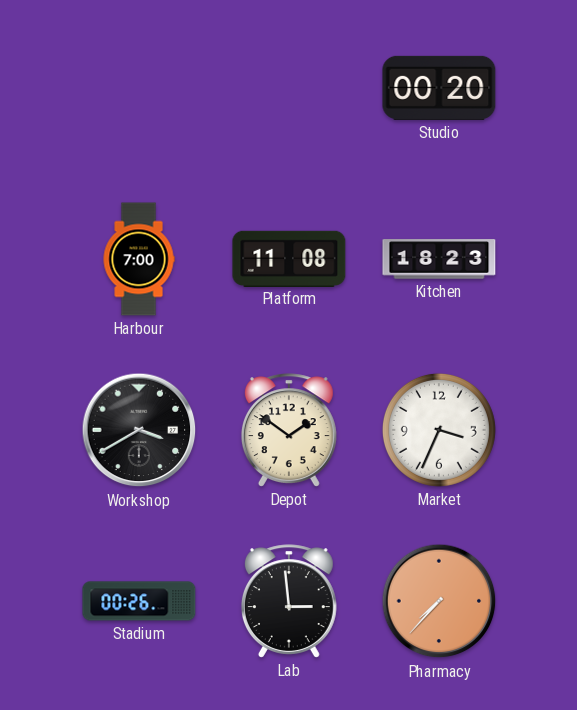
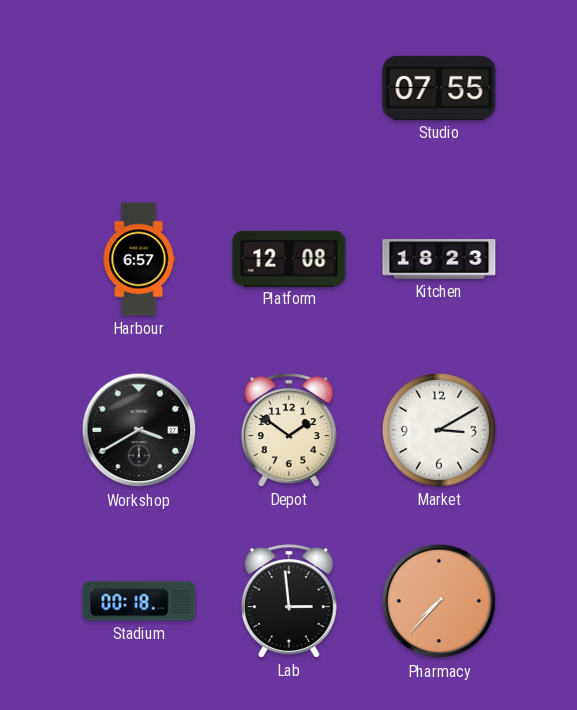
Studio: 00:20 -> 07:55 (439, 88)
Harbour: 7:00 -> 6:57 (139, 259)
Platform: 11:08 -> 12:08 (289, 258)
Market: 3:34 -> 3:10 (439, 430)
Stadium: 00:26 -> 00:18 (139, 601)
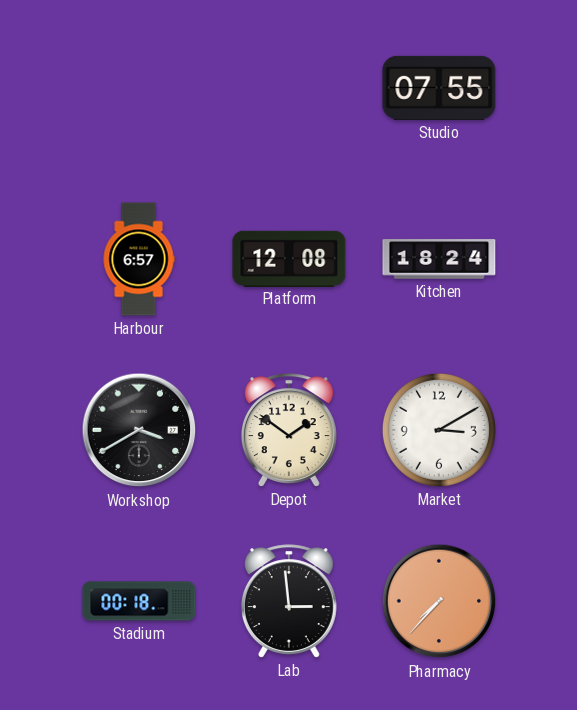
Kitchen: 18:23 -> 18:24 (439, 259)
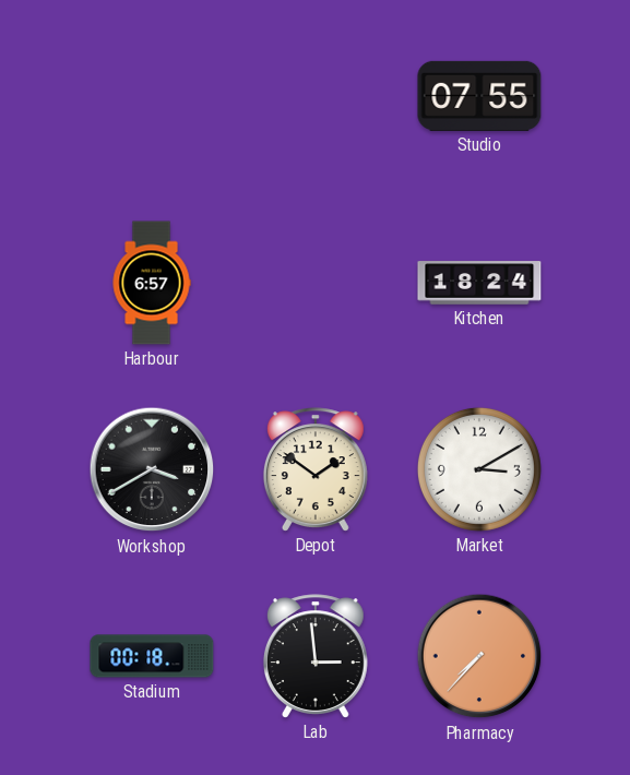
Platform: 12:08 -> none (289, 258)
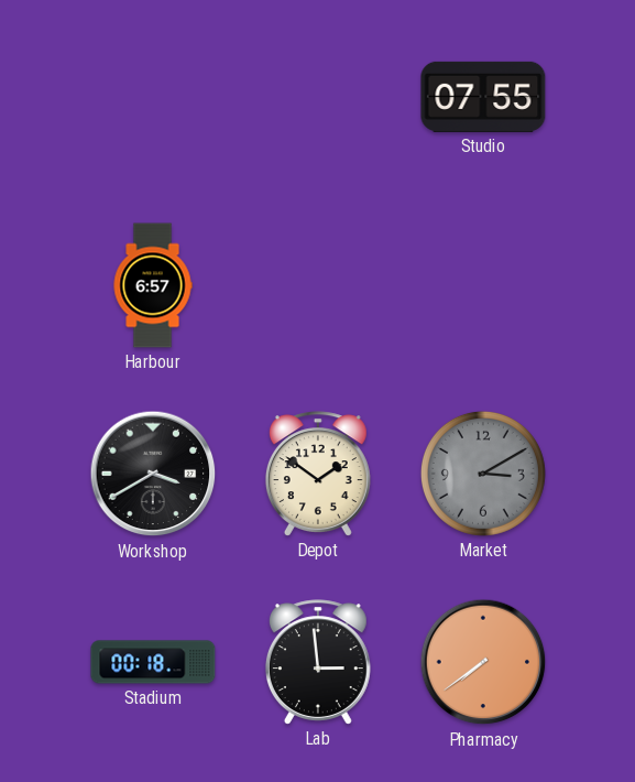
Kitchen: 18:24 -> none (479, 283)
Market dial: white -> grey (483, 474)
Pharmacy: 7:37 -> 7:39 (483, 662)
